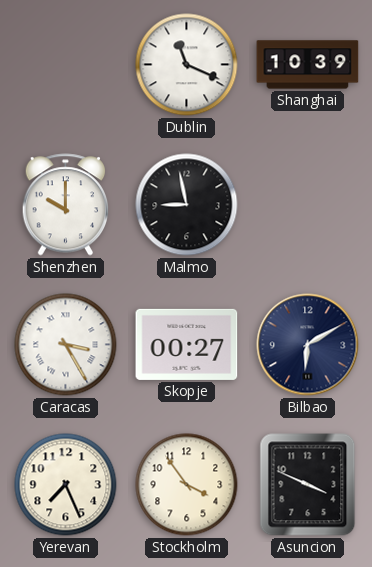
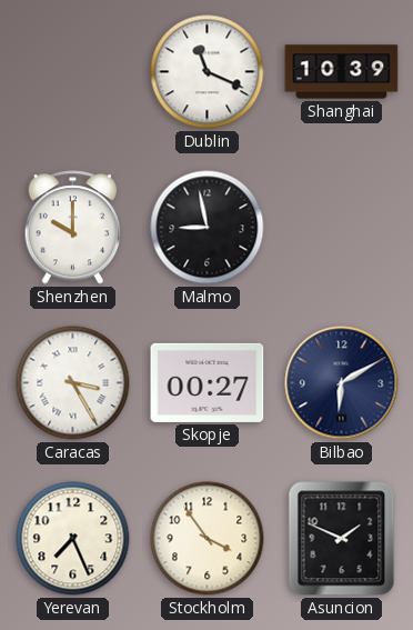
Asuncion: 3:49 -> 1:49 (342, 539)
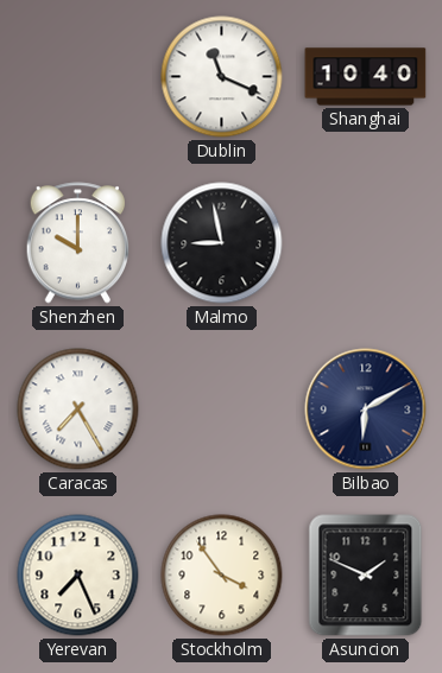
Shanghai: 10:39 -> 10:40 (366, 77)
Caracas: 3:25 -> 7:25 (78, 409)
Skopje: 00:27 -> none (208, 382)
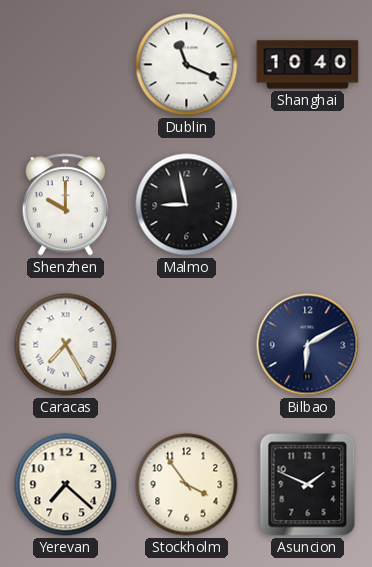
Yerevan: 7:26 -> 7:22 (66, 485)
